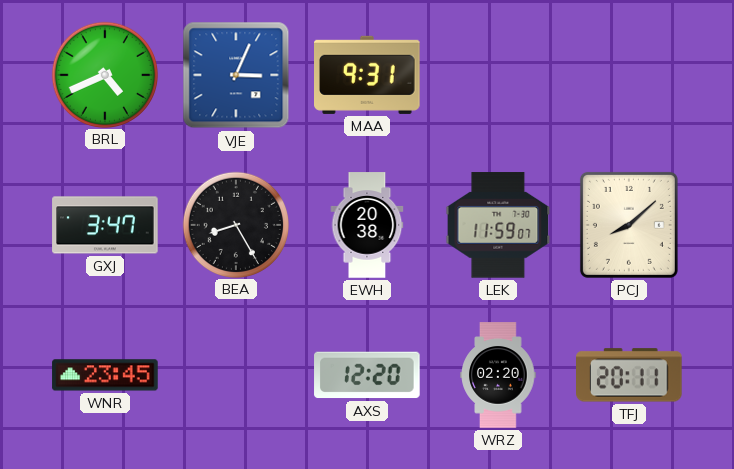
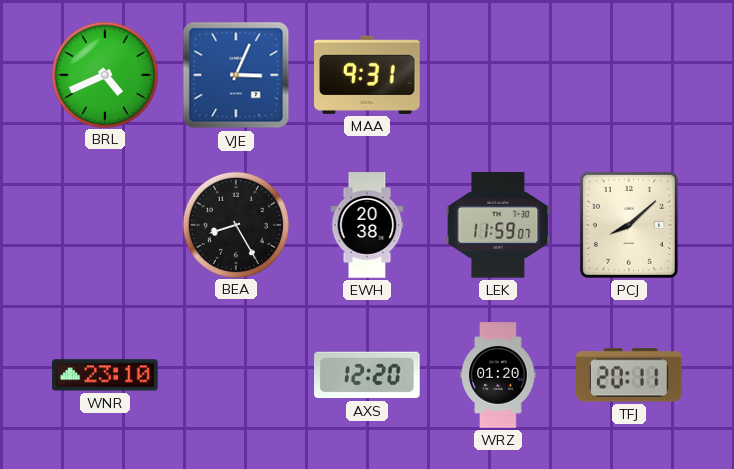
GXJ: 3:47 -> none (105, 225)
WNR: 23:45 -> 23:10 (105, 375)
WRZ: 02:20 -> 01:20 (498, 375)
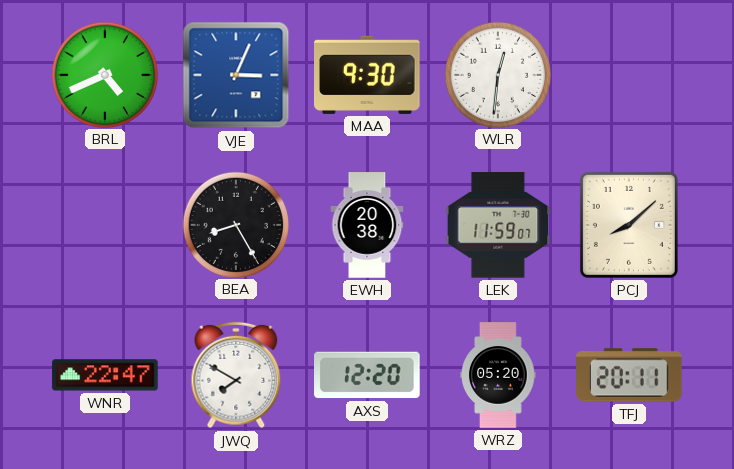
MAA: 9:31 -> 9:30 (368, 75)
WLR: none -> 12:31 (497, 74)
WNR: 23:10 -> 22:47 (105, 375)
JWQ: none -> 7:50 (236, 375)
WRZ: 01:20 -> 05:20 (498, 375)
